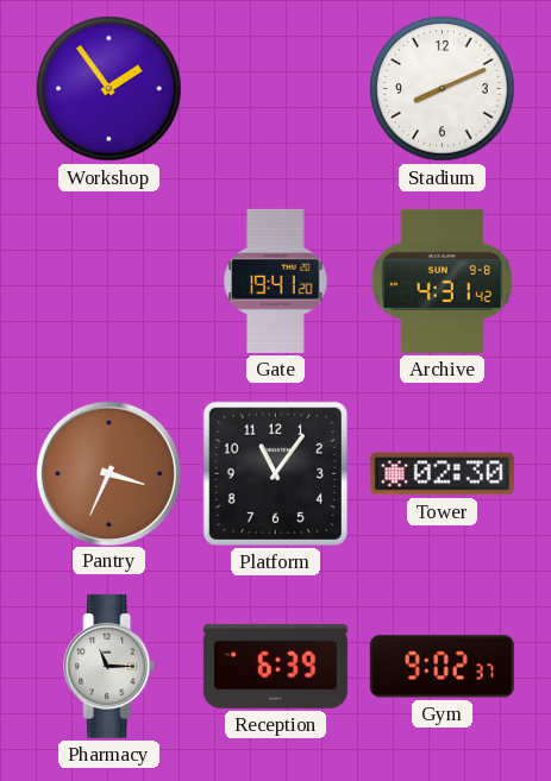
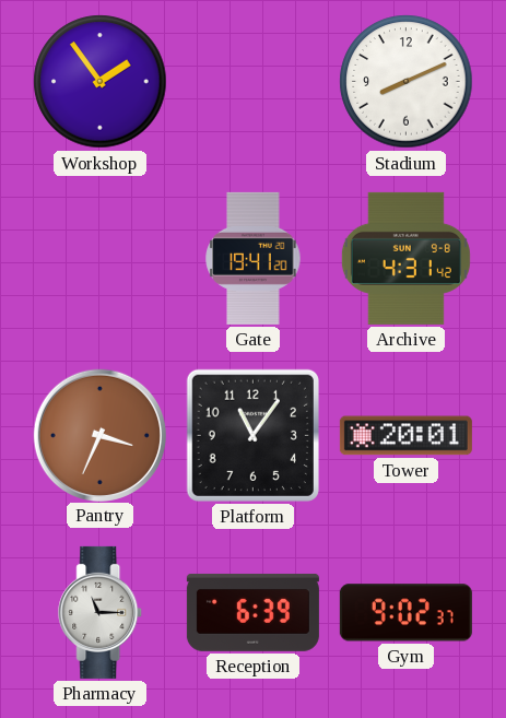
Tower: 02:30 -> 20:01 (405, 436)
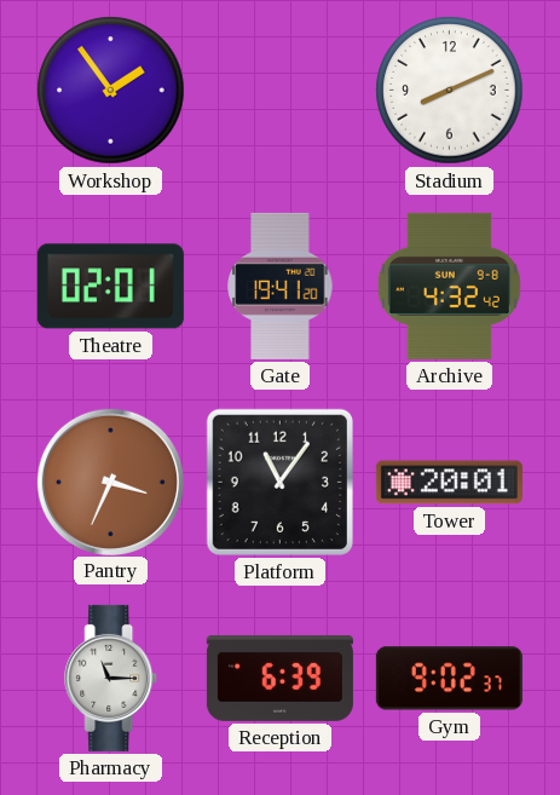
Theatre: none -> 02:01 (110, 287)
Archive: 4:31 -> 4:32 (449, 286)
